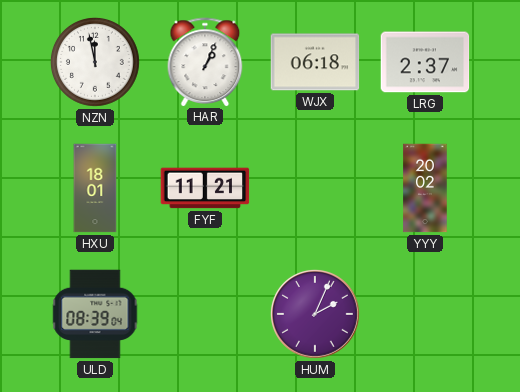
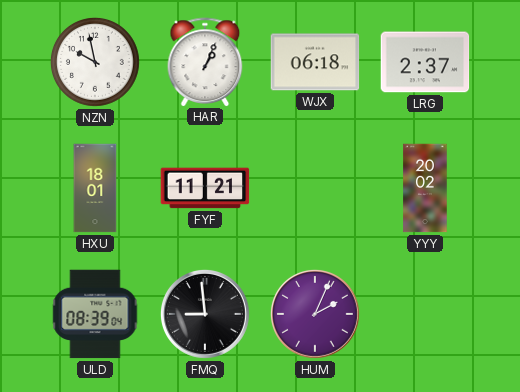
NZN: 11:58 -> 9:58 (95, 62)
FMQ: none -> 8:59 (206, 315)
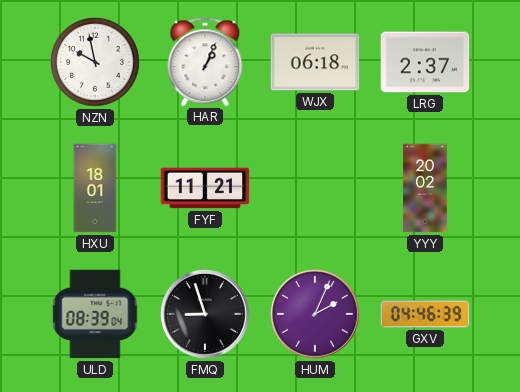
FMQ: 8:59 -> 8:57 (206, 315)
GXV: none -> 04:46 (425, 314)
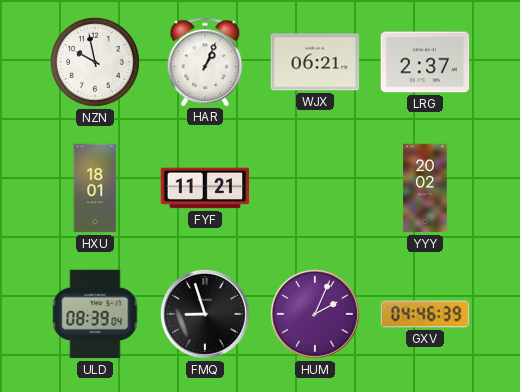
WJX: 06:18 -> 06:21 (315, 62)
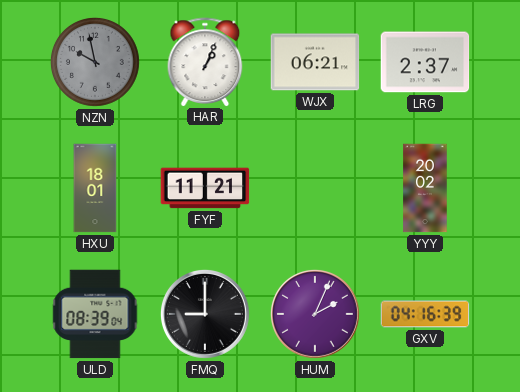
NZN dial: white -> grey (95, 62)
FMQ: 8:57 -> 9:00 (206, 315)
GXV: 04:46 -> 04:16 (425, 314)
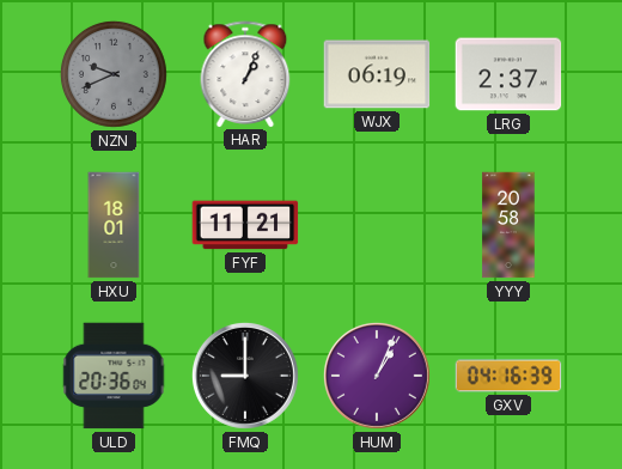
NZN: 9:58 -> 9:41 (114, 74)
WJX: 06:21 -> 06:19 (377, 74)
YYY: 20:02 -> 20:58 (508, 225)
ULD: 08:39 -> 20:36 (114, 376)
HUM: 2:04 -> 1:04 (378, 377)
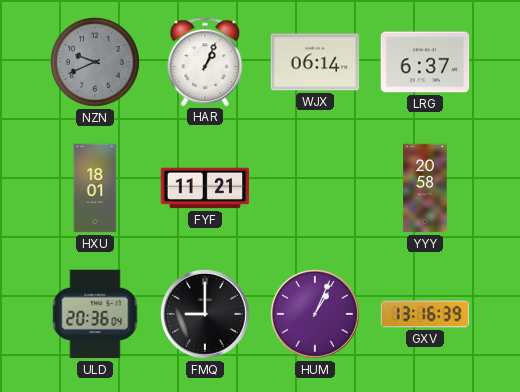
WJX: 06:19 -> 06:14 (315, 62)
LRG: 2:37 -> 6:37 (425, 62)
GXV: 04:16 -> 13:16 (425, 314)
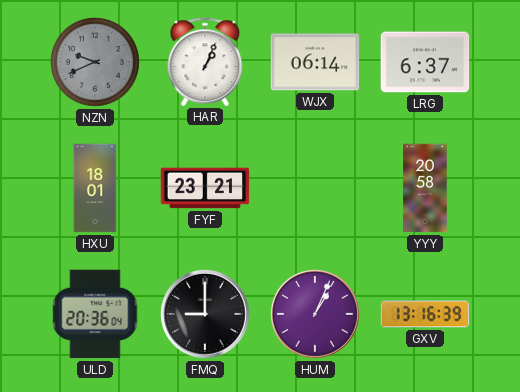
FYF: 11:21 -> 23:21 (205, 188)
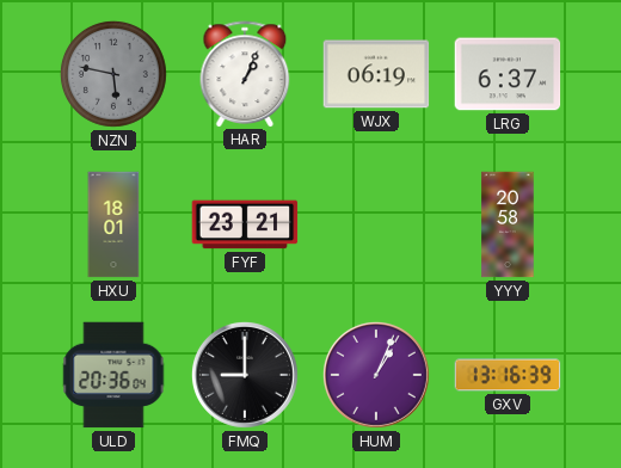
NZN: 9:41 -> 5:47 (113, 74)
WJX: 06:14 -> 06:19 (376, 74)
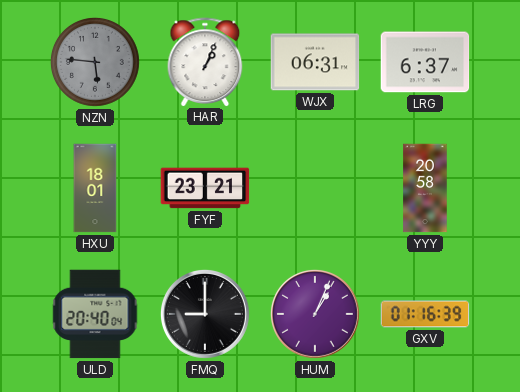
NZN: 5:47 -> 5:46 (95, 62)
WJX: 06:19 -> 06:31 (315, 62)
ULD: 20:36 -> 20:40 (95, 314)
GXV: 13:16 -> 01:16 (425, 314)
